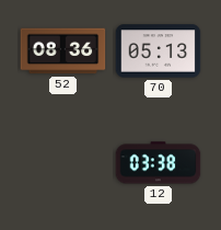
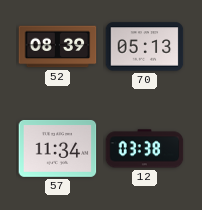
52: 08:36 -> 08:39 (58, 47)
57: none -> 11:34 (58, 148)
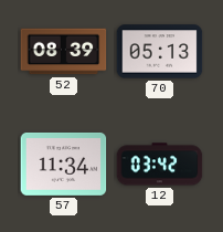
12: 03:38 -> 03:42 (160, 165)
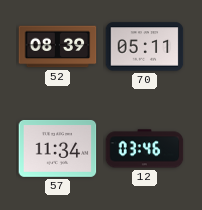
70: 05:13 -> 05:11 (145, 47)
12: 03:42 -> 03:46 (145, 149)
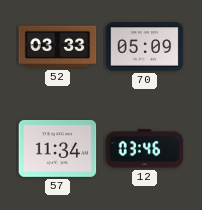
52: 08:39 -> 03:33 (58, 47)
70: 05:11 -> 05:09 (145, 47)
